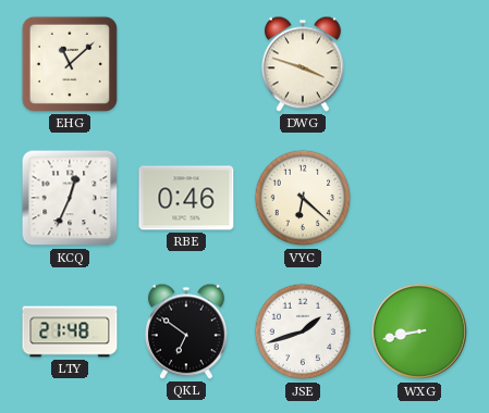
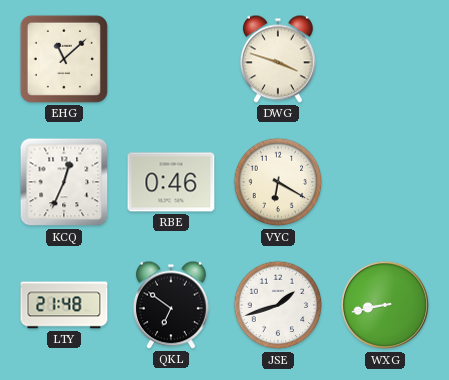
VYC: 6:22 -> 6:20 (278, 182)
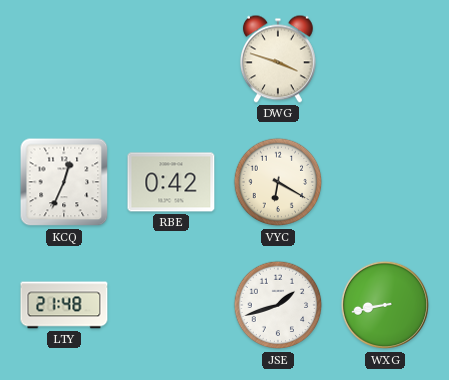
EHG: 11:08 -> none (64, 59)
RBE: 0:46 -> 0:42 (171, 182)
QKL: 6:51 -> none (171, 305)
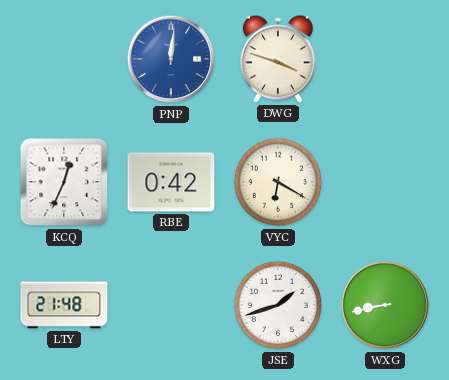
PNP: none -> 12:01 (171, 59)
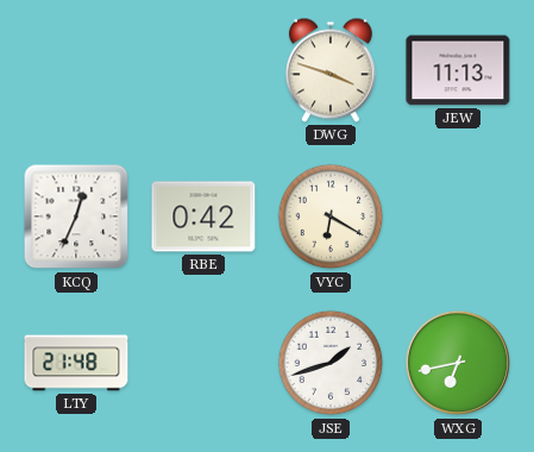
PNP: 12:01 -> none (171, 59)
JEW: none -> 11:13 (458, 70)
WXG: 8:43 -> 6:43 (458, 363)
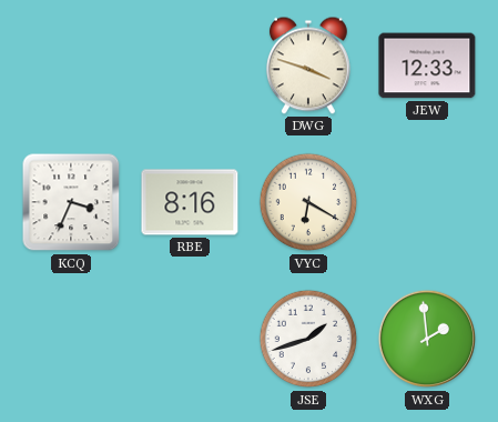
JEW: 11:13 -> 12:33 (427, 66)
KCQ: 12:34 -> 3:34 (71, 202)
RBE: 0:42 -> 8:16 (190, 202)
LTY: 21:48 -> none (76, 363)
WXG: 6:43 -> 1:59 (427, 339)
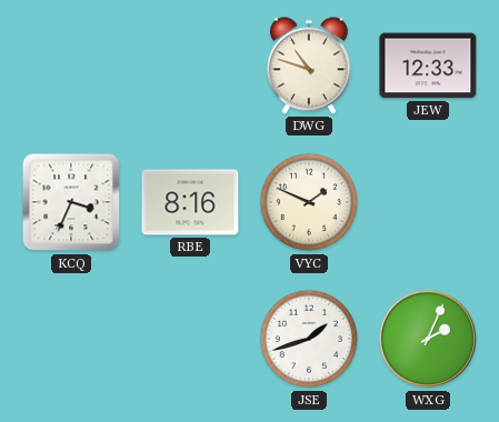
DWG: 3:48 -> 10:48 (309, 66)
VYC: 6:20 -> 1:49 (309, 202)
WXG: 1:59 -> 2:04 (428, 339)
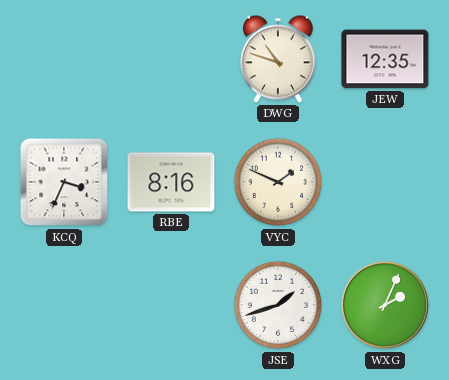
JEW: 12:33 -> 12:35 (385, 59)
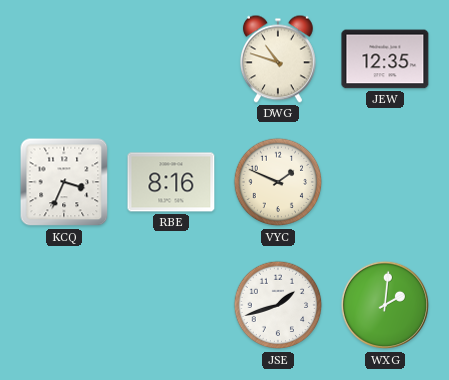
WXG: 2:04 -> 2:01 (385, 305)
